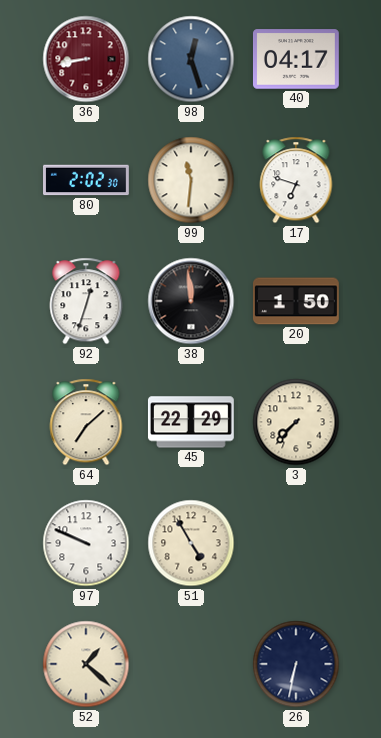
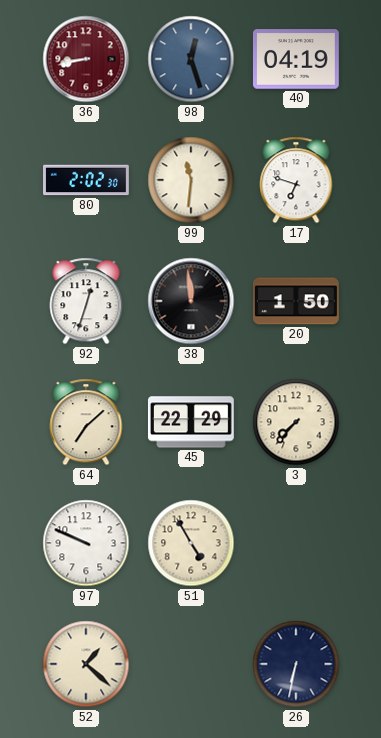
40: 04:17 -> 04:19 (296, 59)
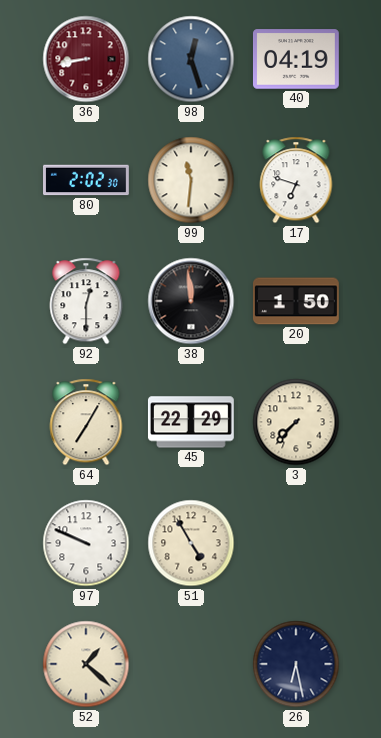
92: 12:33 -> 12:30 (86, 301)
64: 7:08 -> 7:05 (86, 422)
26: 6:32 -> 6:28 (296, 664)
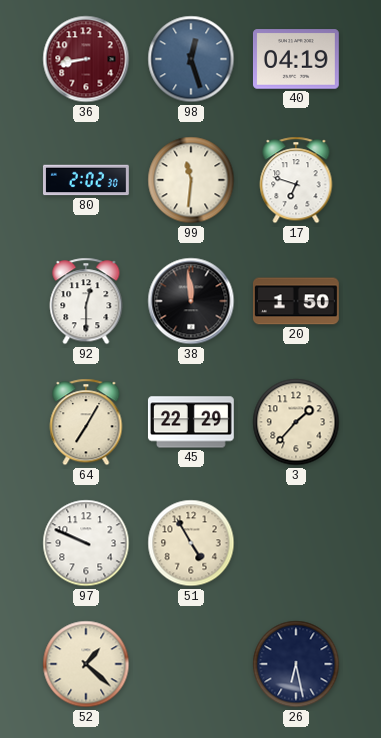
3: 7:37 -> 1:37 (296, 422)
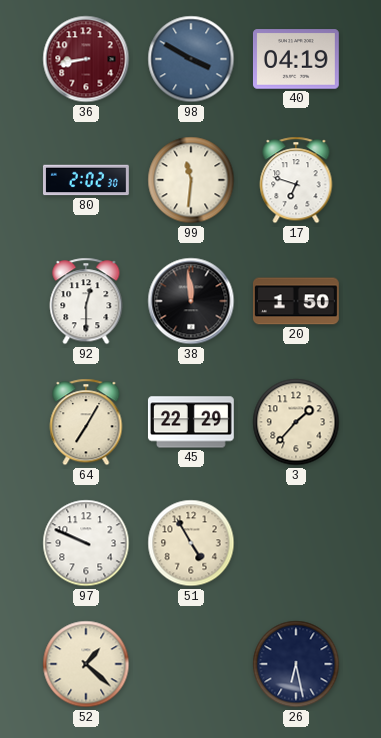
98: 12:27 -> 3:50 (191, 59)
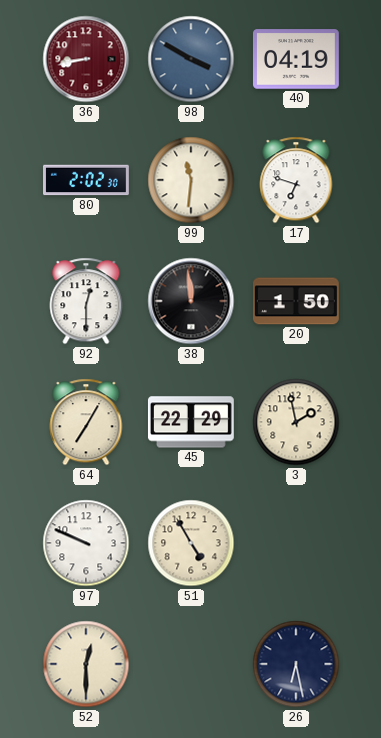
3: 1:37 -> 1:58 (296, 422)
52: 1:22 -> 12:30 (86, 664)
